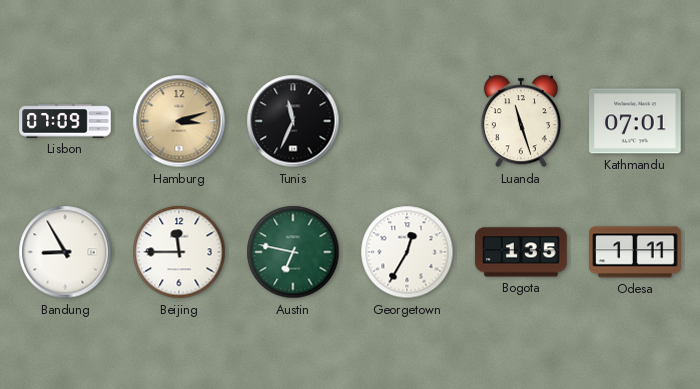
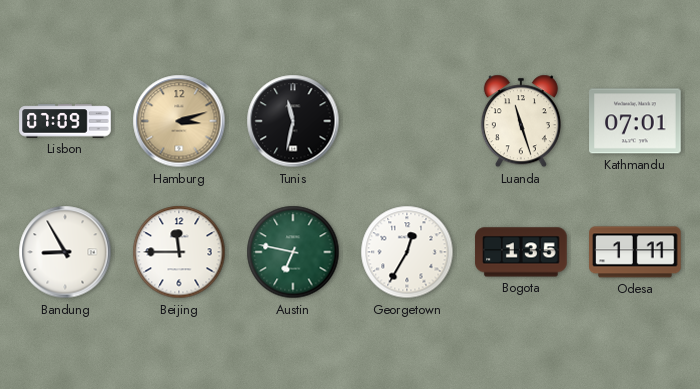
Tunis: 11:34 -> 11:32 (293, 121)
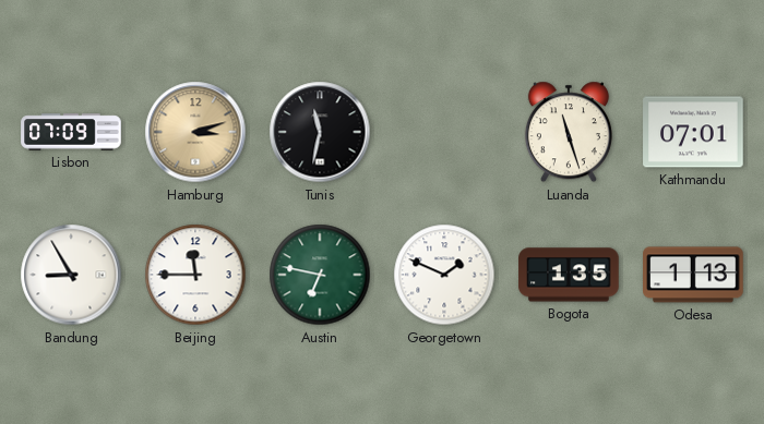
Georgetown: 12:35 -> 1:49 (444, 275)
Odesa: 1:11 -> 1:13 (693, 275)
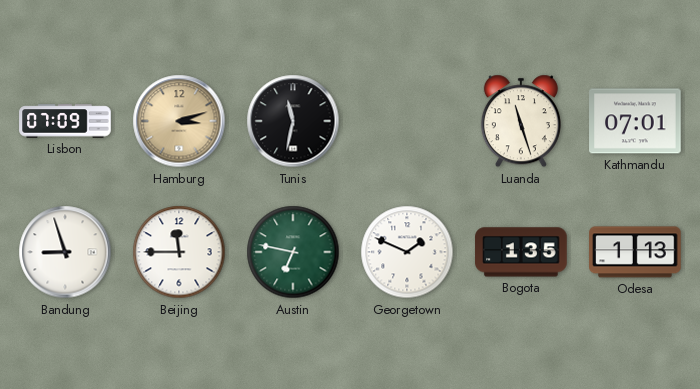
Bandung: 8:55 -> 8:57 (65, 252)
